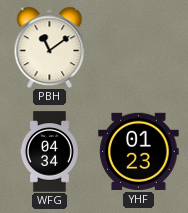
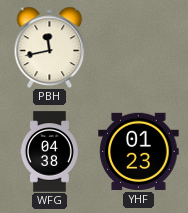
PBH: 11:09 -> 11:43 (50, 47)
WFG: 04:34 -> 04:38 (49, 152)
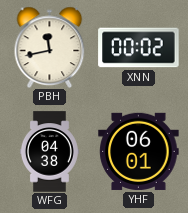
XNN: none -> 00:02 (139, 48)
YHF: 01:23 -> 06:01 (139, 151)
